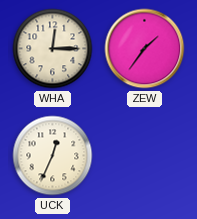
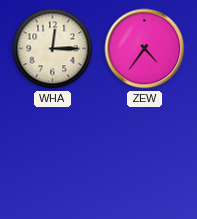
ZEW: 1:36 -> 4:36 (145, 49)
UCK: 12:34 -> none (53, 156)
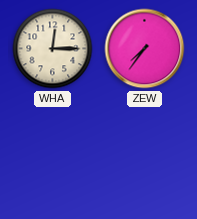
ZEW: 4:36 -> 7:36 (145, 49)
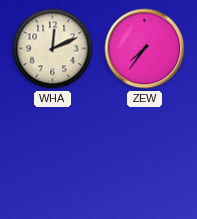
WHA: 12:15 -> 12:11 (53, 49)
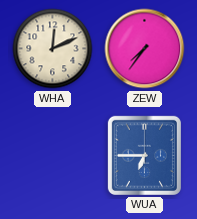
WUA: none -> 6:45 (144, 155)
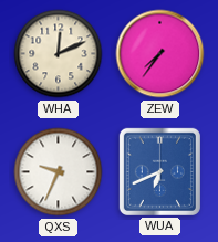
QXS: none -> 9:34 (59, 172)
WUA: 6:45 -> 6:41 (159, 171)
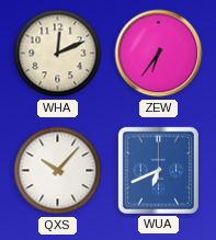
ZEW: 7:36 -> 6:36 (159, 54)
QXS: 9:34 -> 10:07 (58, 171)
